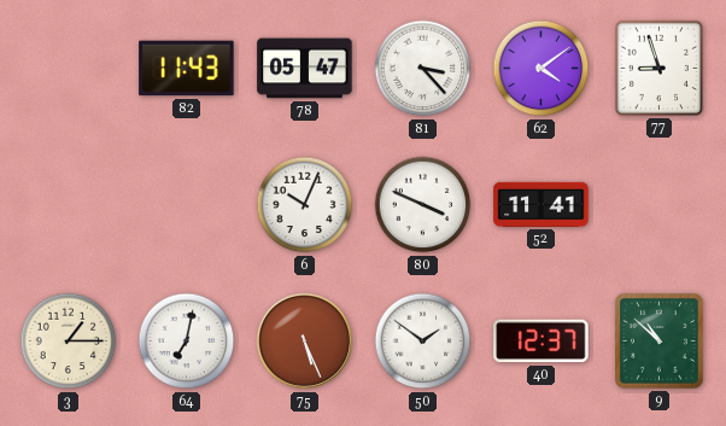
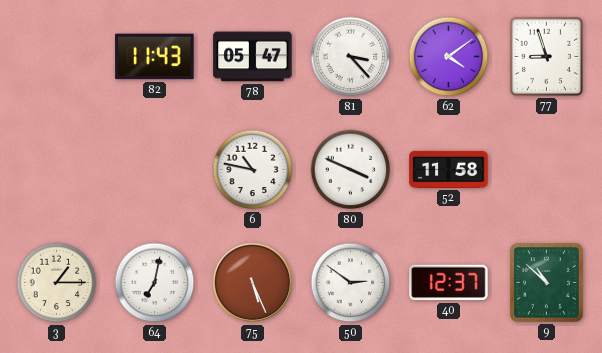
6: 10:04 -> 10:47 (253, 170)
52: 11:41 -> 11:58 (449, 169)
50: 1:51 -> 2:51 (351, 283)
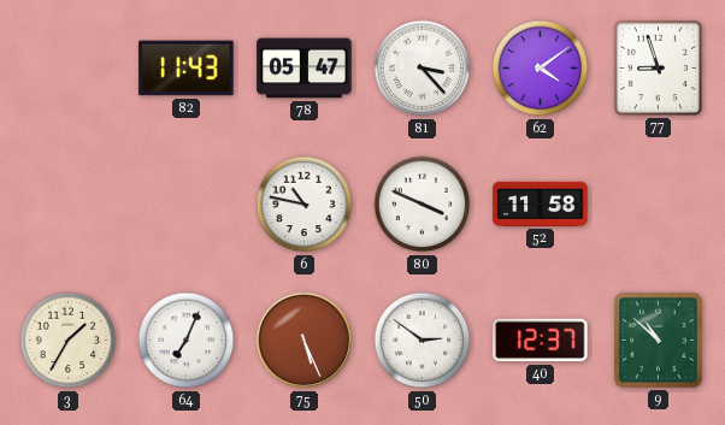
3: 1:15 -> 1:35 (69, 341)
64: 7:02 -> 7:04 (187, 341)
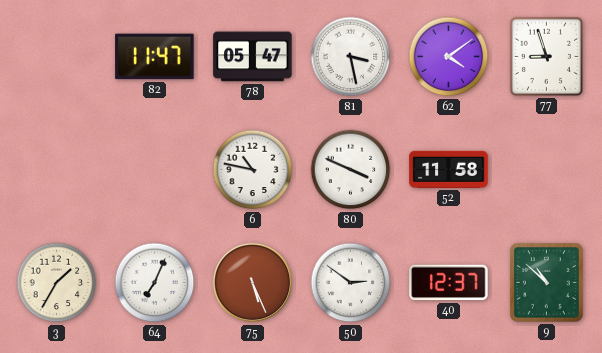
82: 11:43 -> 11:47 (155, 57)
81: 3:23 -> 3:28 (351, 57)
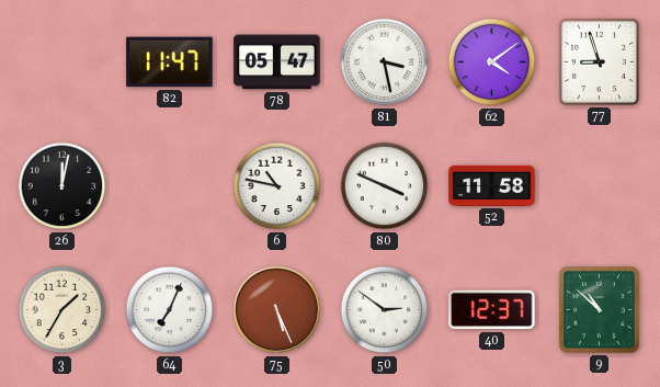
26: none -> 12:02 (62, 186)
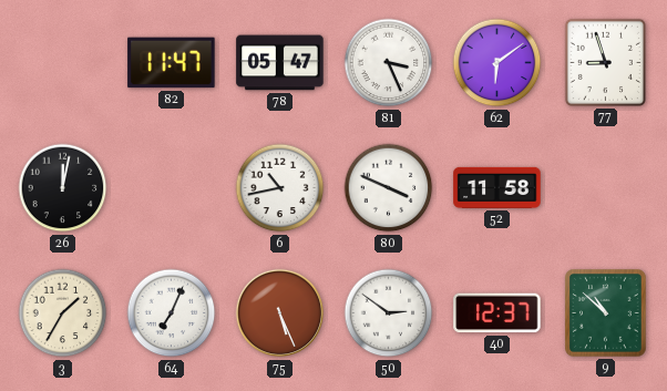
81: 3:28 -> 3:26 (389, 63)
62: 4:09 -> 6:09 (497, 63)
6: 10:47 -> 10:43 (280, 188)
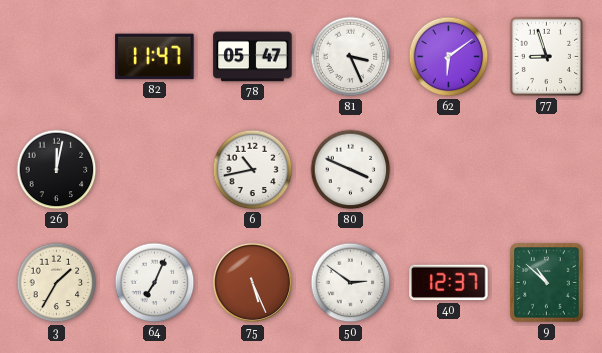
52: 11:58 -> none (497, 187)
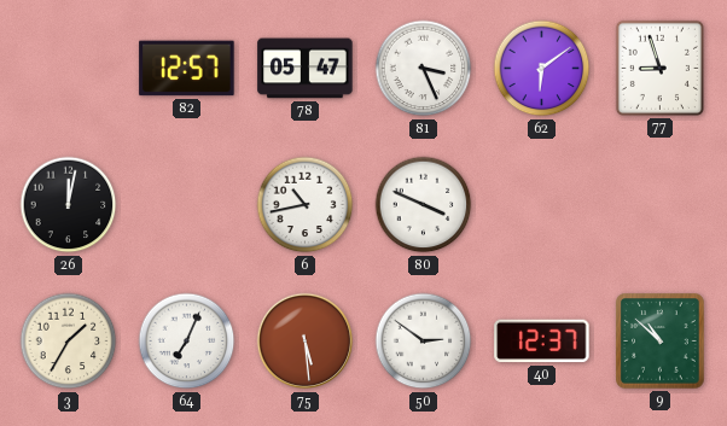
82: 11:47 -> 12:57 (187, 69)
75: 5:26 -> 5:29 (306, 342)
